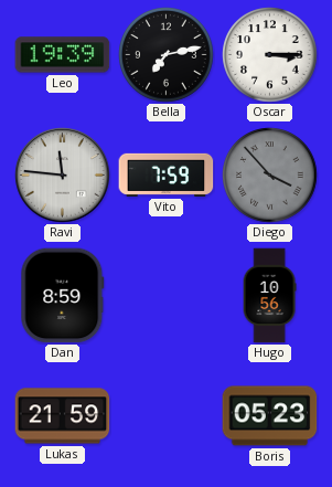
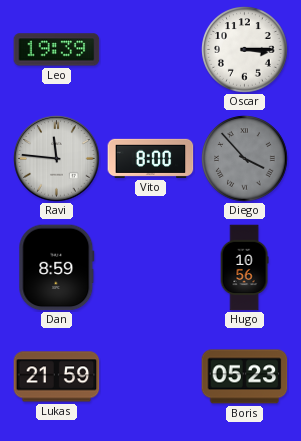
Bella: 7:13 -> none (167, 55)
Vito: 7:59 -> 8:00 (151, 158)
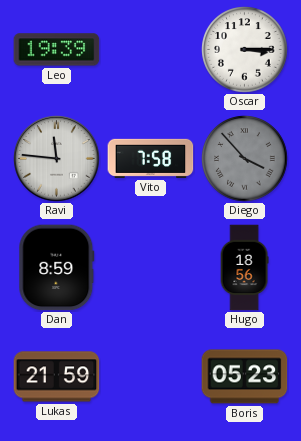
Vito: 8:00 -> 7:58 (151, 158)
Hugo: 10:56 -> 18:56 (244, 268)
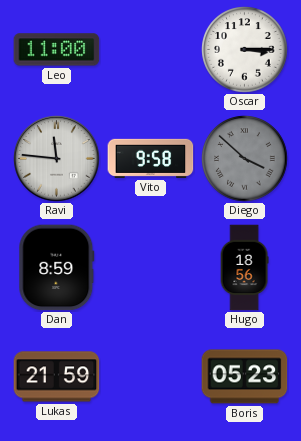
Leo: 19:39 -> 11:00 (57, 50)
Vito: 7:58 -> 9:58 (151, 158)
Diego: 3:53 -> 3:52 (245, 159)
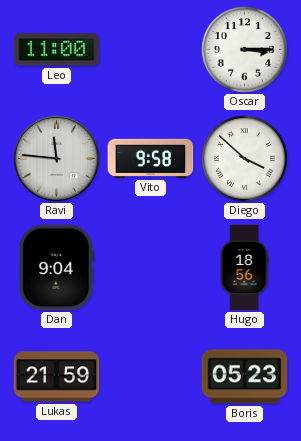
Diego dial: grey -> white (245, 159)
Dan: 8:59 -> 9:04 (57, 268)
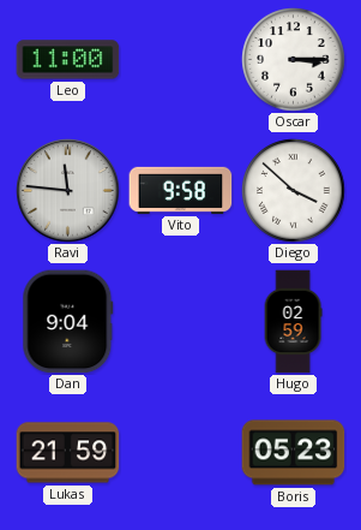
Hugo: 18:56 -> 02:59 (293, 322)
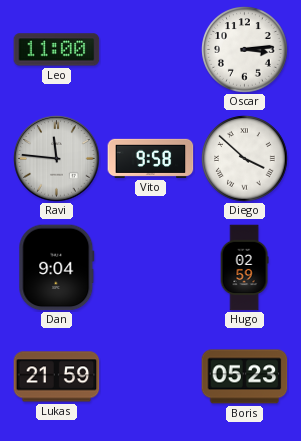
Oscar: 3:15 -> 3:14 (245, 50)
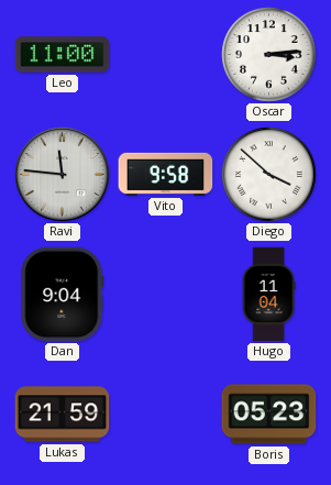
Hugo: 02:59 -> 11:04 (268, 295)
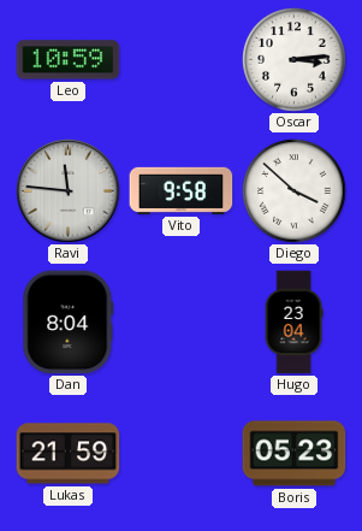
Leo: 11:00 -> 10:59 (69, 60)
Dan: 9:04 -> 8:04 (69, 323)
Hugo: 11:04 -> 23:04 (293, 323)
